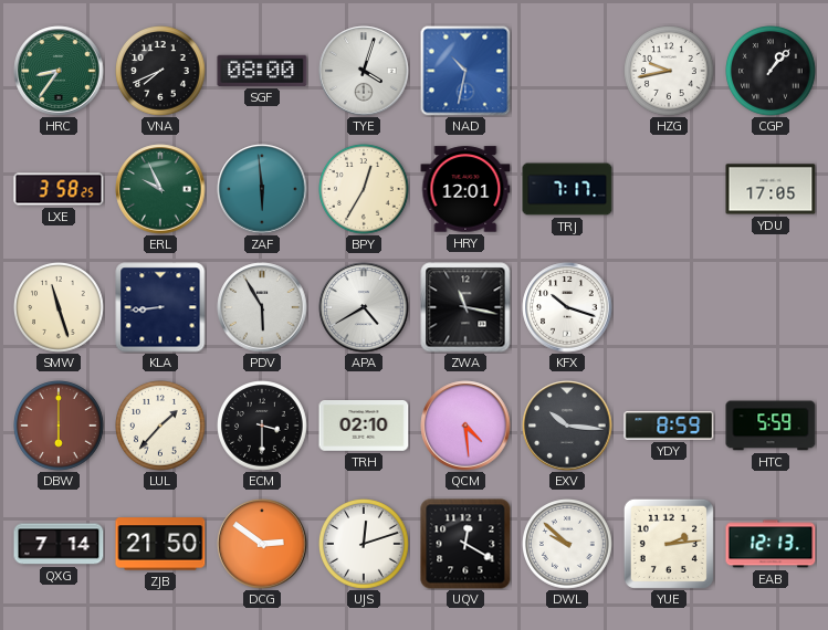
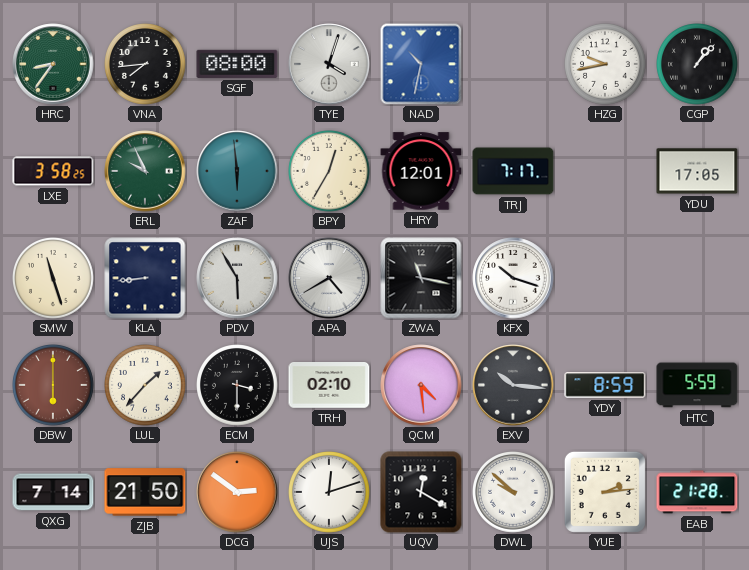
VNA: 7:41 -> 7:44 (146, 65)
EAB: 12:13 -> 21:28 (697, 492)
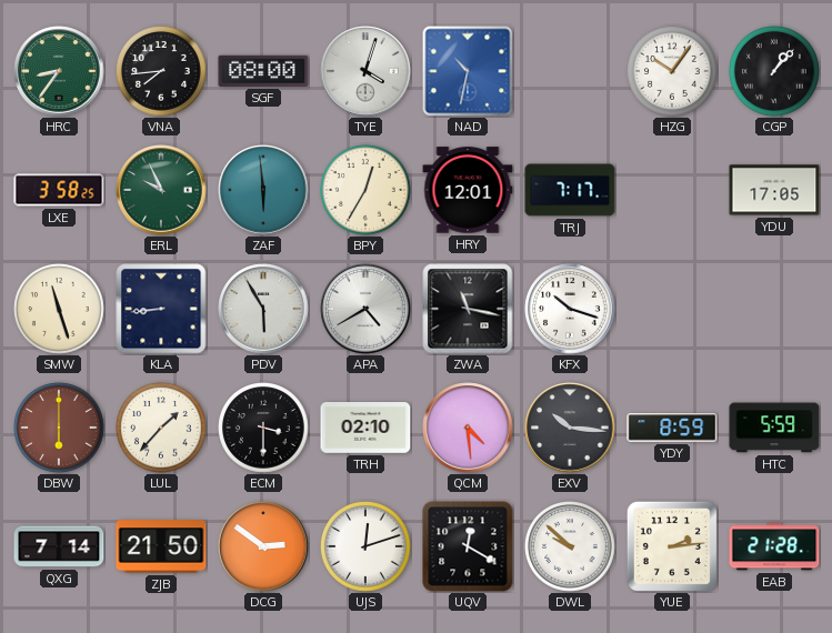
HZG: 9:43 -> 10:06 (673, 72)
